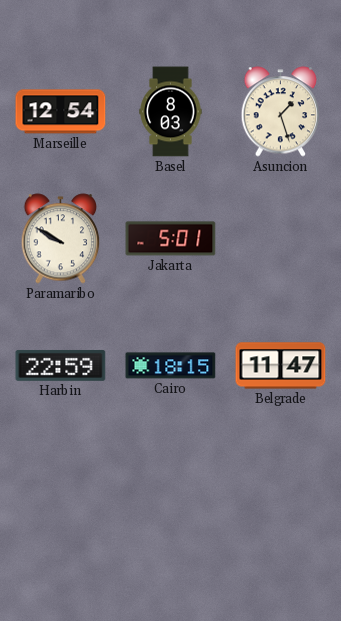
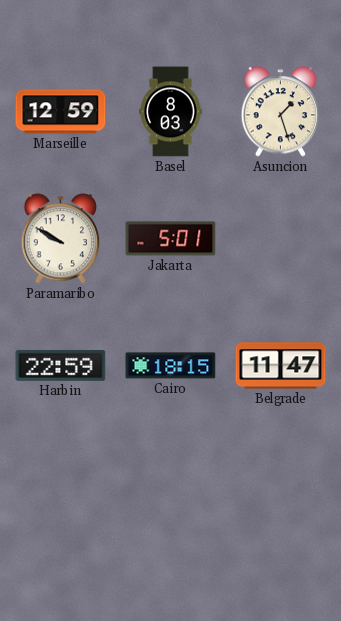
Marseille: 12:54 -> 12:59 (61, 112)
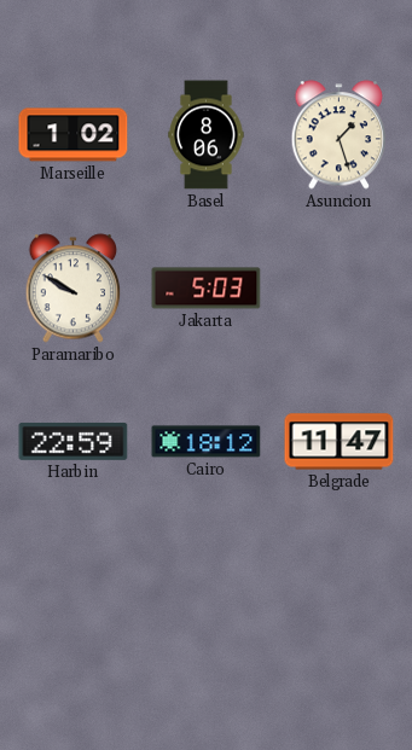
Marseille: 12:59 -> 1:02 (74, 135)
Basel: 8:03 -> 8:06 (207, 135)
Jakarta: 5:01 -> 5:03 (207, 289)
Cairo: 18:15 -> 18:12 (207, 442)
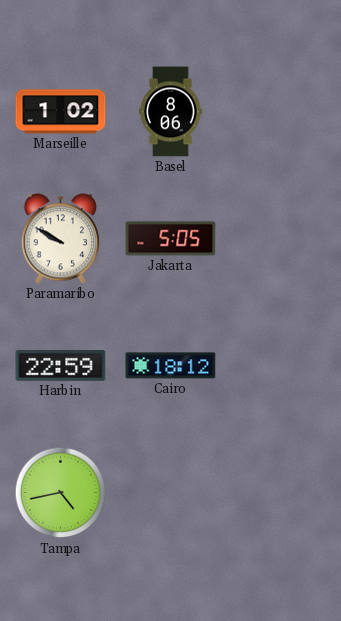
Asuncion: 1:27 -> none (340, 135)
Jakarta: 5:03 -> 5:05 (171, 239)
Belgrade: 11:47 -> none (340, 442)
Tampa: none -> 4:43 (61, 493)
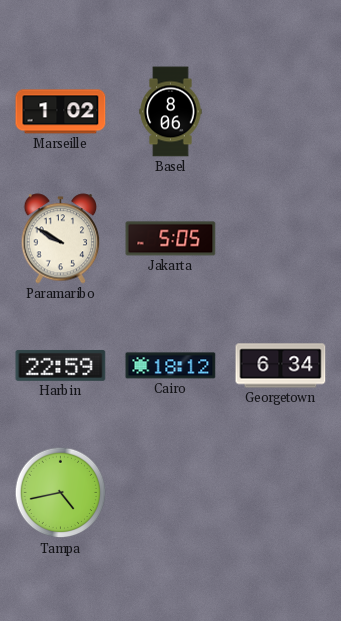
Georgetown: none -> 6:34 (281, 366)
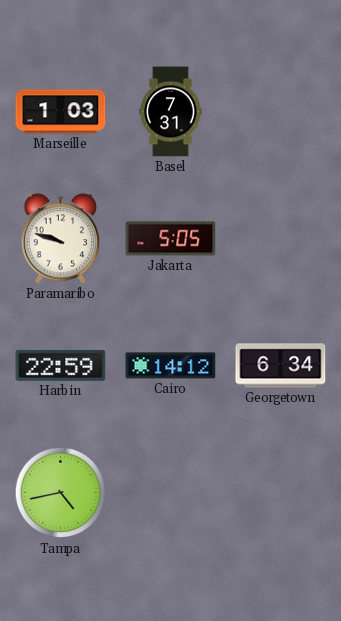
Marseille: 1:02 -> 1:03 (61, 112)
Basel: 8:06 -> 7:31 (171, 112)
Paramaribo: 9:50 -> 9:48 (61, 239)
Cairo: 18:12 -> 14:12 (171, 366)
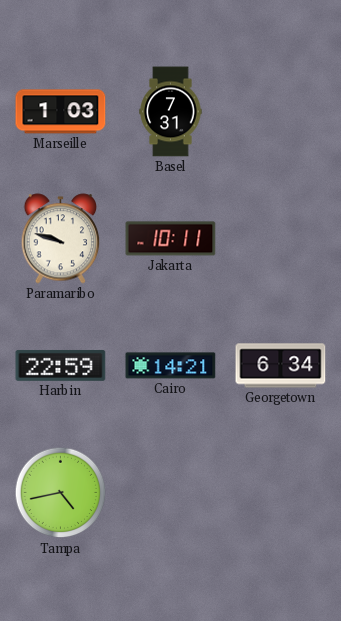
Jakarta: 5:05 -> 10:11 (171, 239)
Cairo: 14:12 -> 14:21 (171, 366)
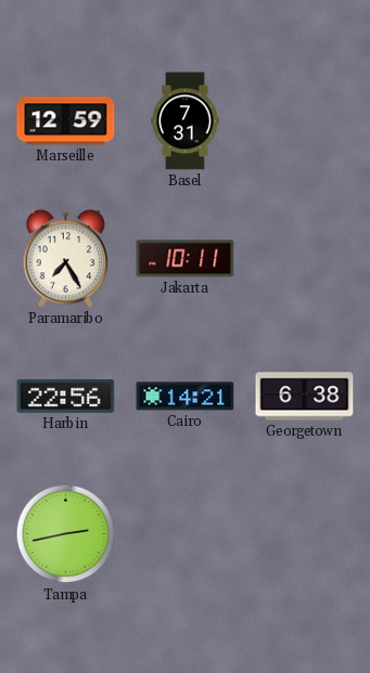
Marseille: 1:03 -> 12:59 (66, 121)
Paramaribo: 9:48 -> 7:25 (66, 259)
Harbin: 22:59 -> 22:56 (66, 396)
Georgetown: 6:34 -> 6:38 (305, 397)
Tampa: 4:43 -> 2:43 (66, 534)
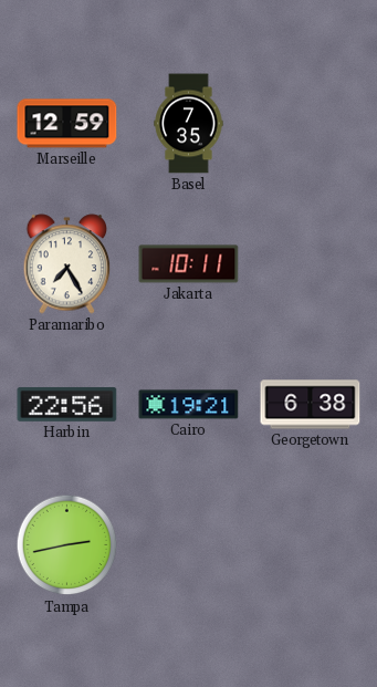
Basel: 7:31 -> 7:35 (189, 124)
Cairo: 14:21 -> 19:21 (189, 405)
